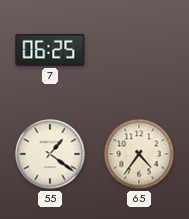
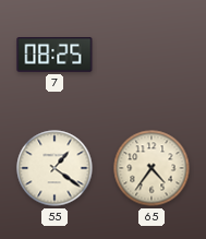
7: 06:25 -> 08:25 (54, 56)
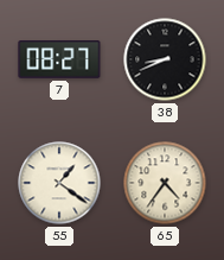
7: 08:25 -> 08:27 (59, 61)
38: none -> 8:41 (165, 59)
